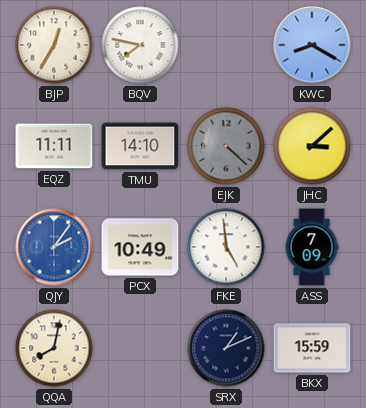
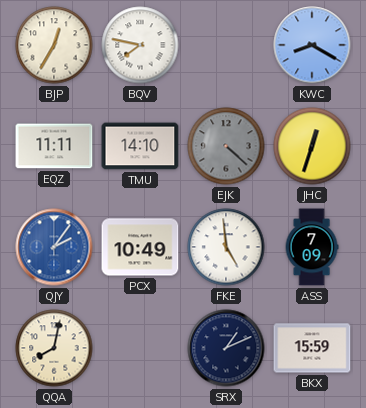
JHC: 3:08 -> 12:33 (312, 146)
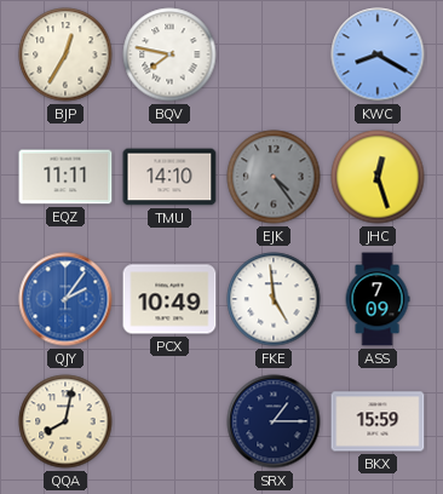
EJK: 4:22 -> 4:24 (274, 177)
JHC: 12:33 -> 12:27 (378, 177)
SRX: 1:11 -> 1:15 (274, 421)
